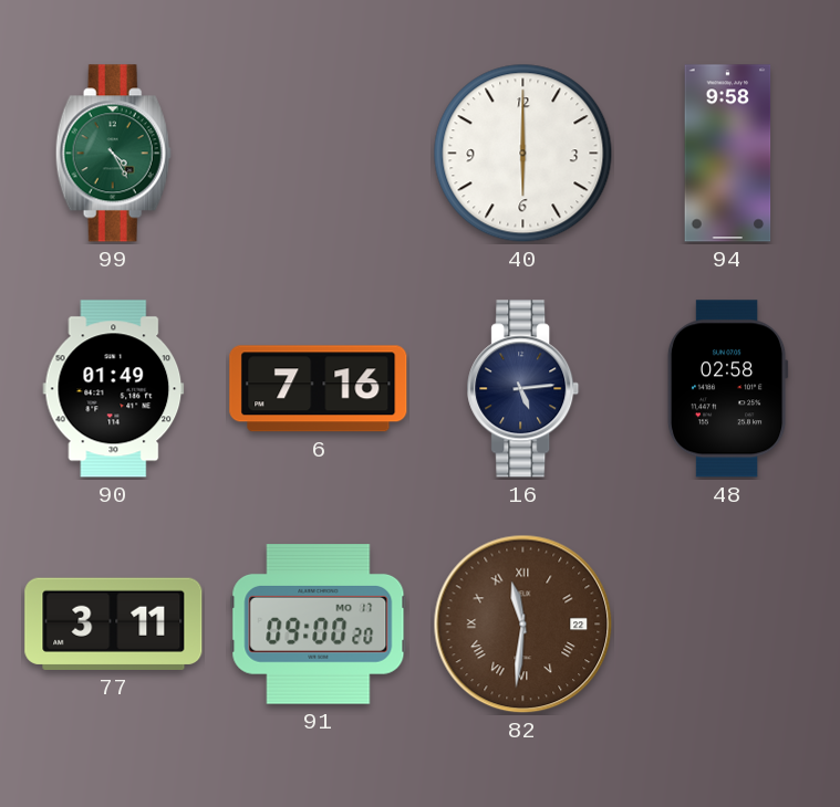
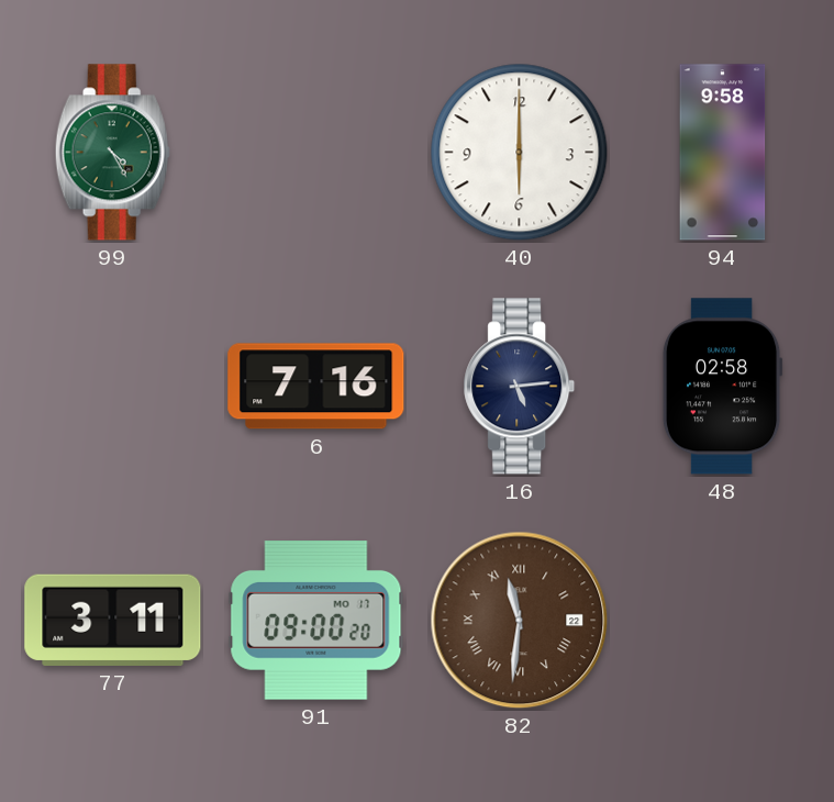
90: 01:49 -> none (114, 389)
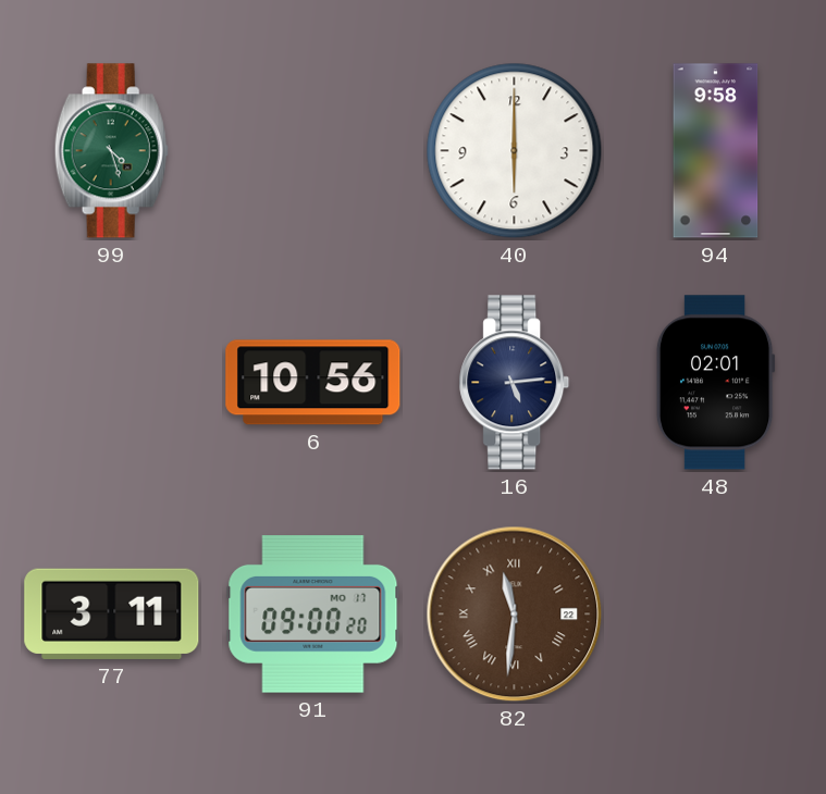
99: 4:25 -> 4:27 (111, 151)
6: 7:16 -> 10:56 (313, 383)
48: 02:58 -> 02:01 (715, 383)
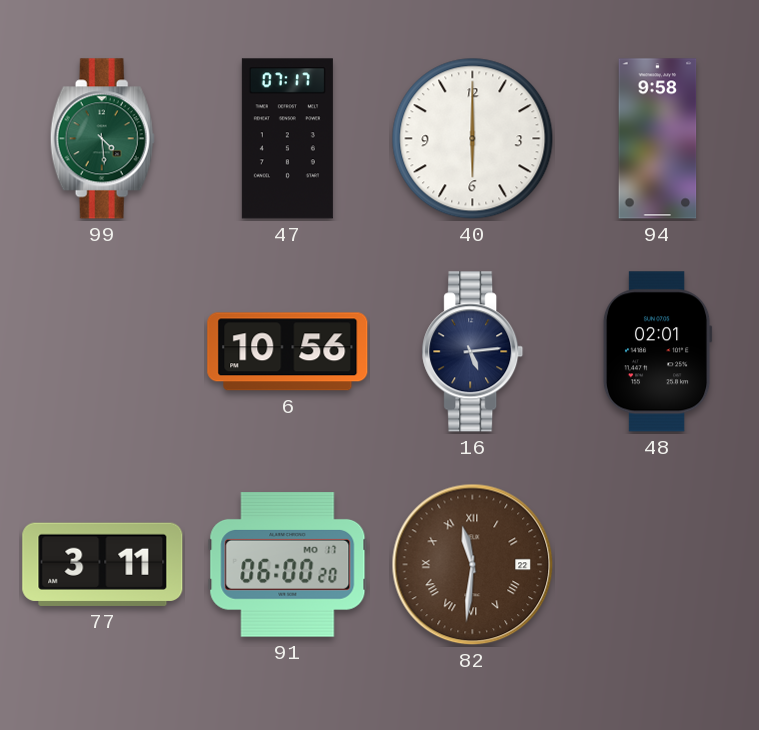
99: 4:27 -> 4:29 (102, 139)
47: none -> 07:17 (287, 139)
91: 09:00 -> 06:00 (288, 565)
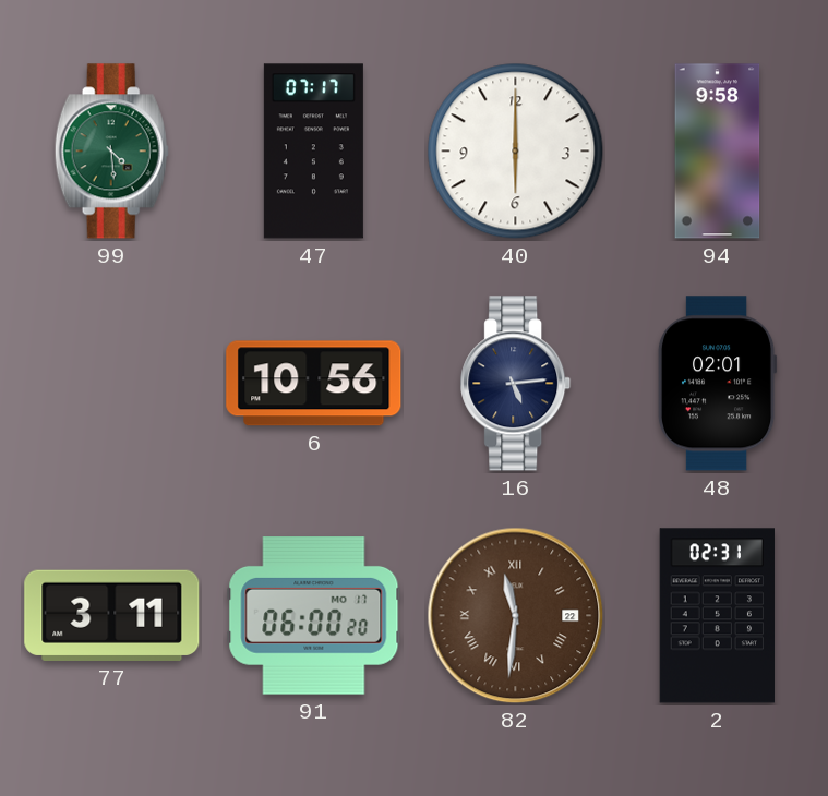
2: none -> 02:31 (717, 616)
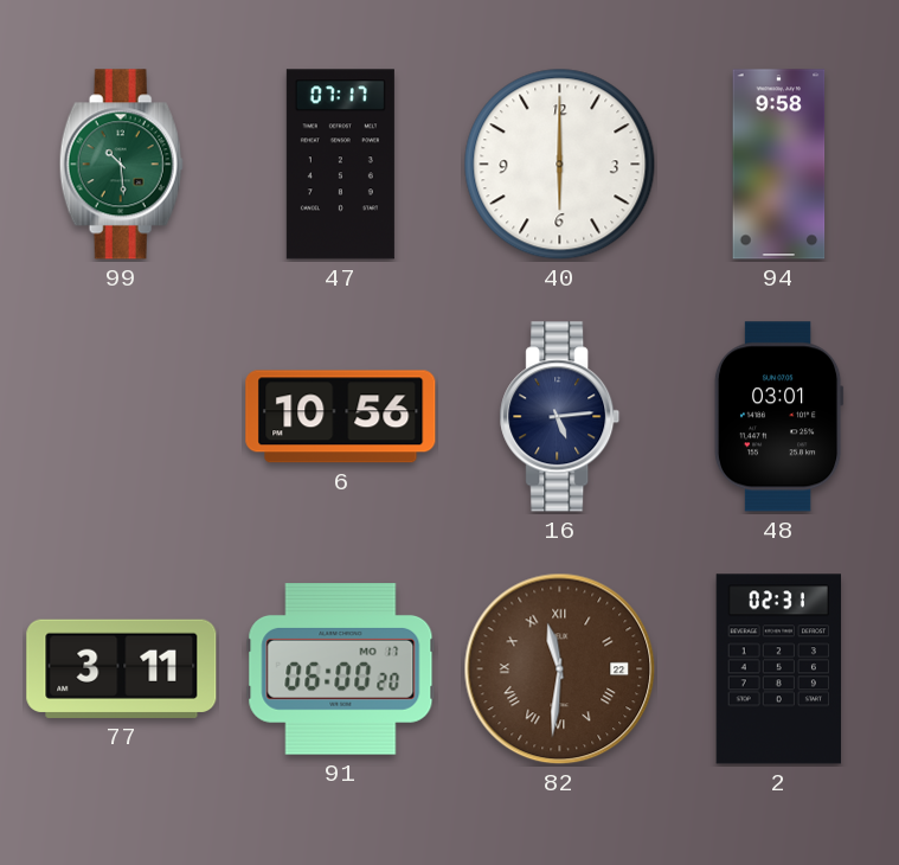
99: 4:29 -> 10:29 (121, 165)
48: 02:01 -> 03:01 (778, 417)
